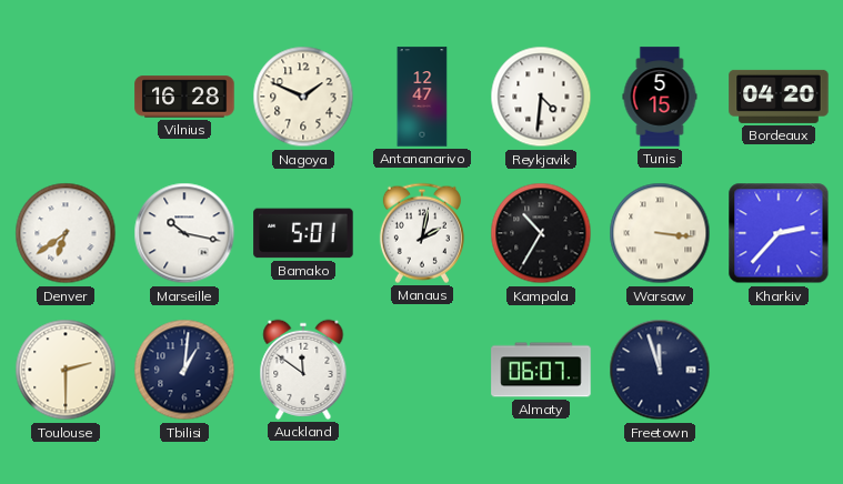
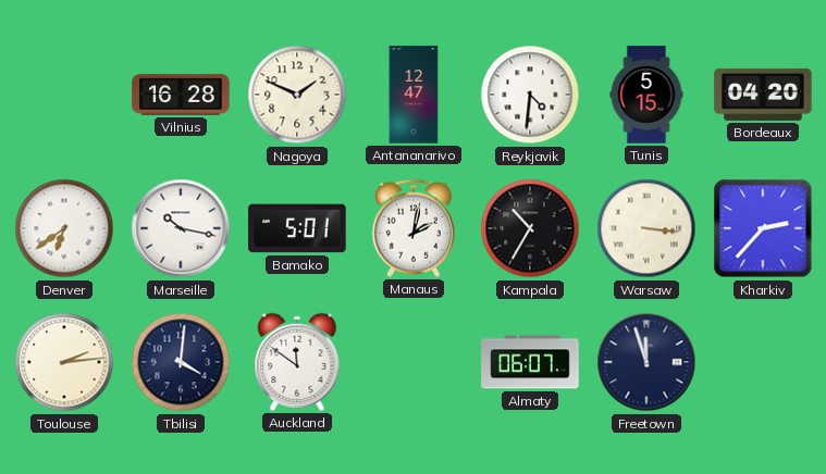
Toulouse: 2:30 -> 2:14 (64, 362)
Tbilisi: 1:01 -> 4:01 (181, 362)
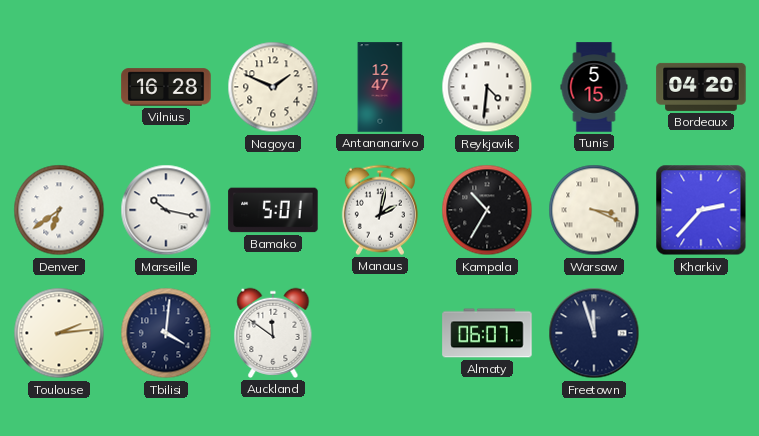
Warsaw: 3:16 -> 3:19 (594, 210)
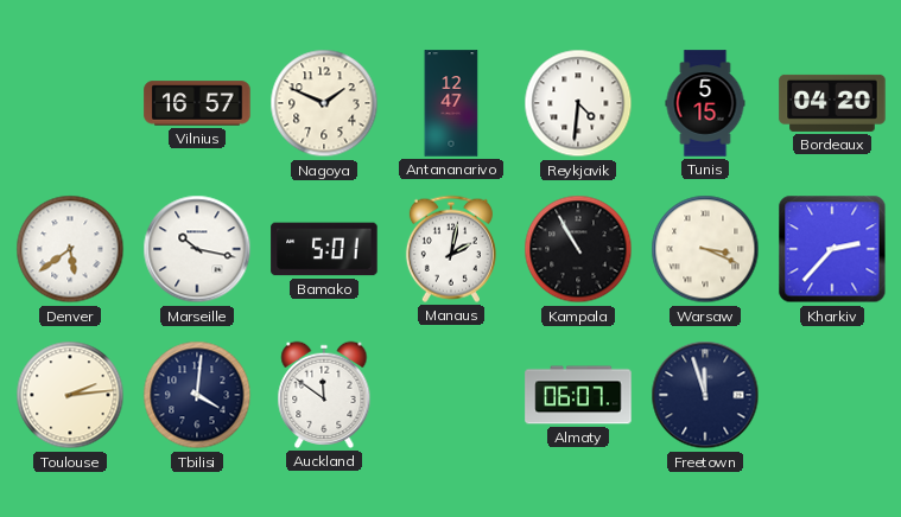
Vilnius: 16:28 -> 16:57 (197, 103)
Denver: 6:39 -> 5:39 (70, 249)
Kampala: 10:35 -> 10:55 (578, 249)
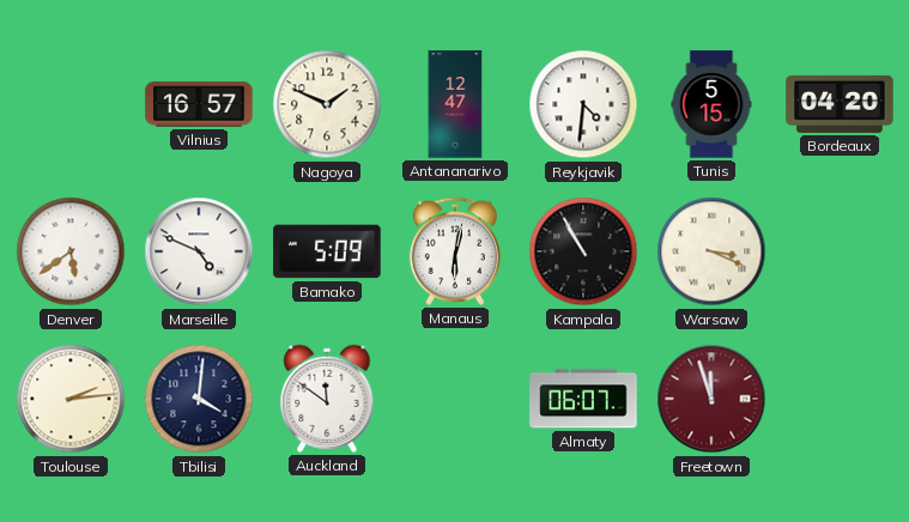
Marseille: 10:17 -> 4:49 (199, 251)
Bamako: 5:01 -> 5:09 (327, 251)
Manaus: 2:02 -> 6:02 (455, 251)
Kharkiv: 2:37 -> none (832, 249)
Freetown dial: navy -> burgundy (711, 399)
